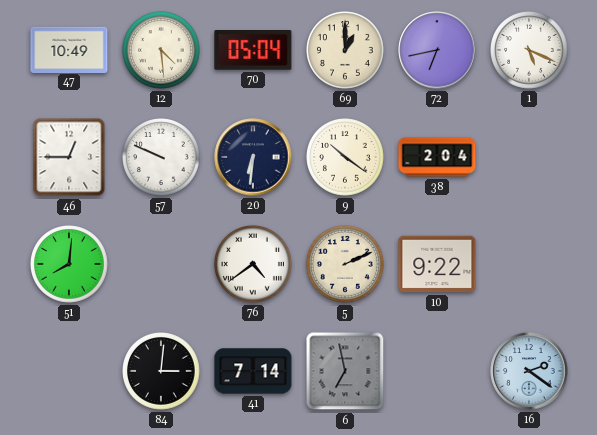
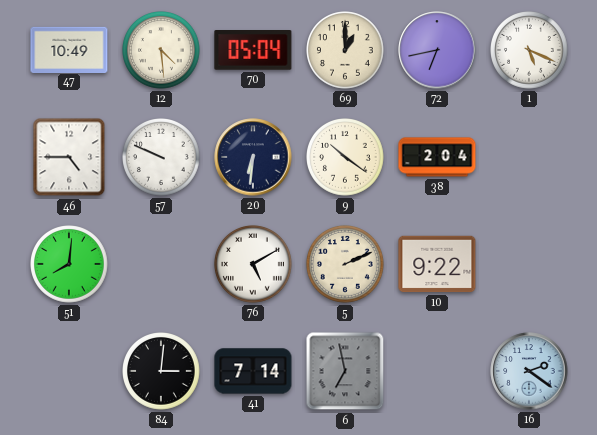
46: 12:45 -> 4:45 (69, 157)
76: 4:39 -> 5:10 (254, 265)
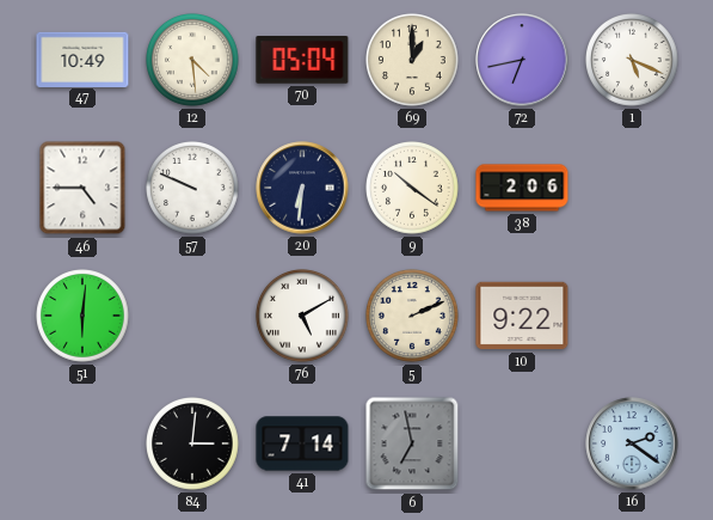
38: 2:04 -> 2:06 (522, 188)
51: 8:01 -> 6:01 (84, 317)
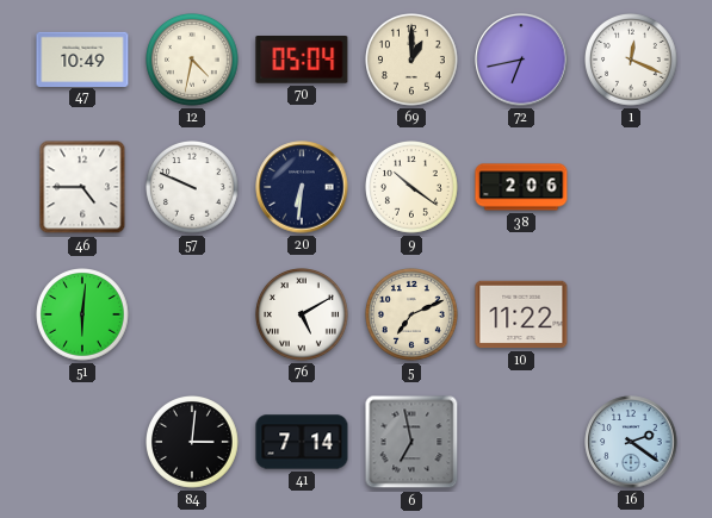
12: 4:29 -> 4:32 (193, 61)
1: 5:19 -> 12:19 (632, 61)
5: 2:11 -> 7:11 (413, 316)
10: 9:22 -> 11:22 (521, 314)
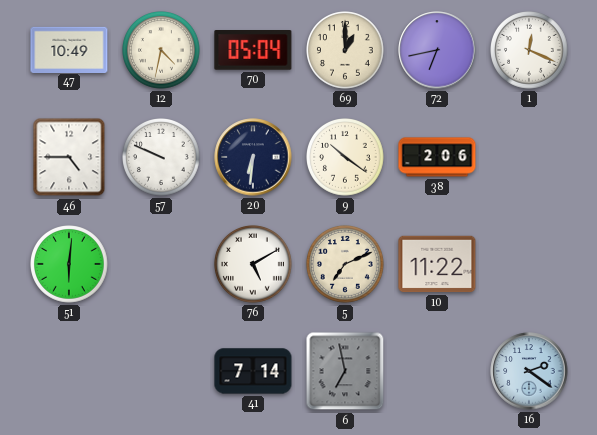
84: 3:01 -> none (193, 443)
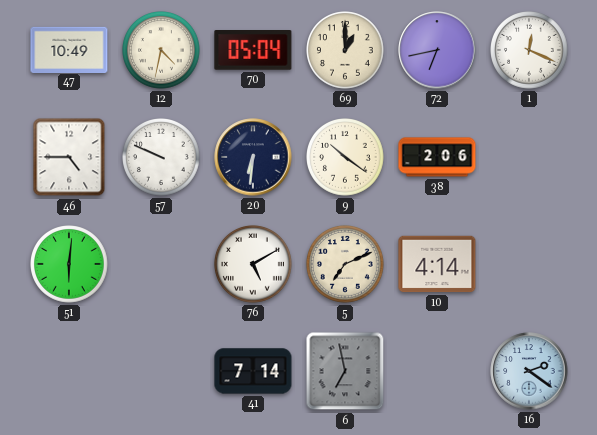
10: 11:22 -> 4:14 (437, 264)
